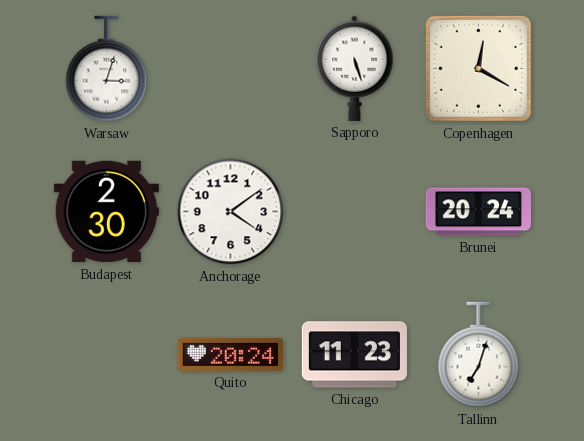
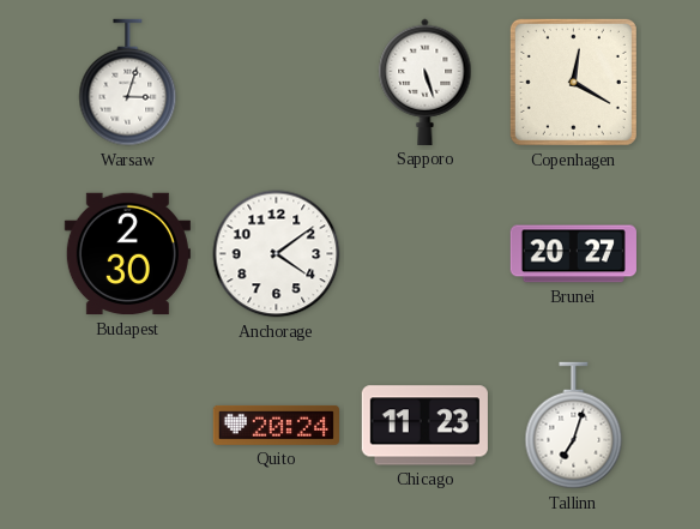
Brunei: 20:24 -> 20:27 (573, 254)
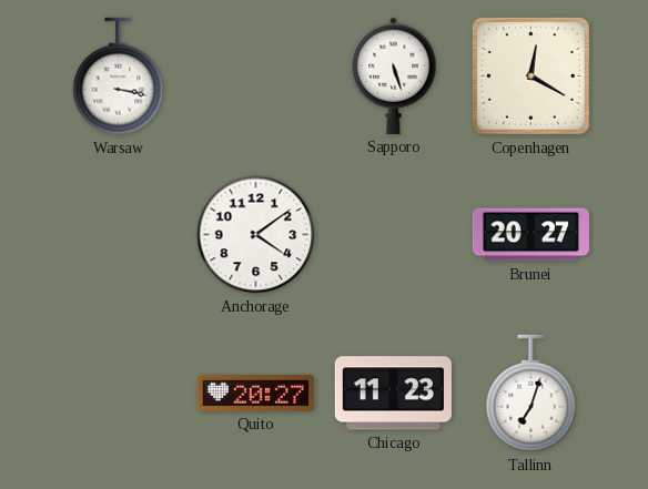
Warsaw: 3:03 -> 3:17 (119, 77)
Budapest: 2:30 -> none (127, 254)
Quito: 20:24 -> 20:27 (255, 393)
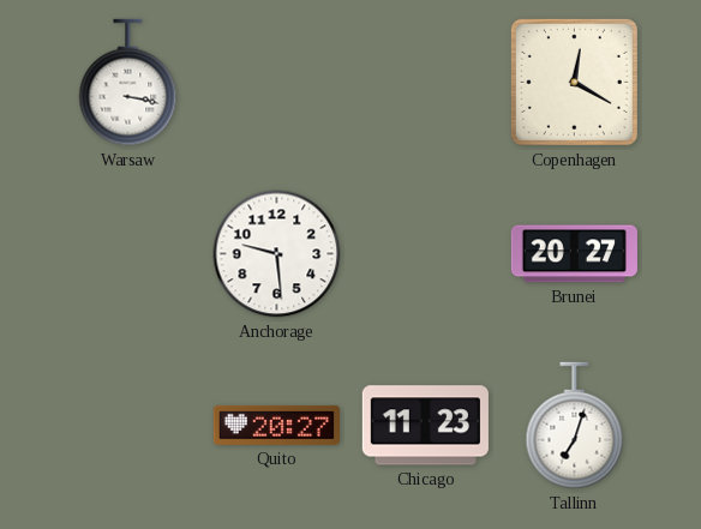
Sapporo: 5:27 -> none (394, 75)
Anchorage: 4:09 -> 9:29 (277, 254)
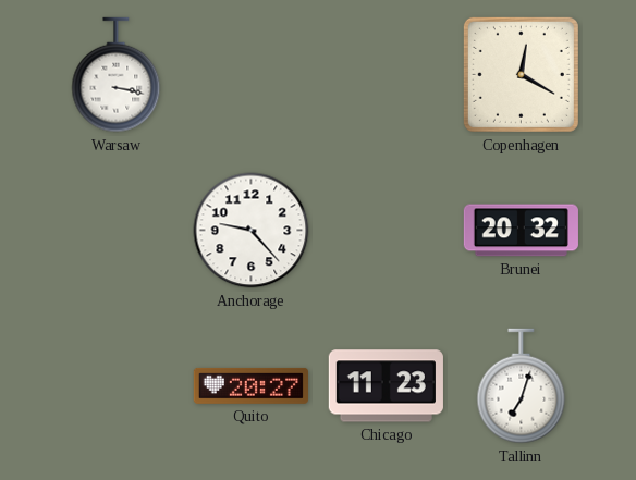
Anchorage: 9:29 -> 9:23 (252, 231)
Brunei: 20:27 -> 20:32 (521, 231)
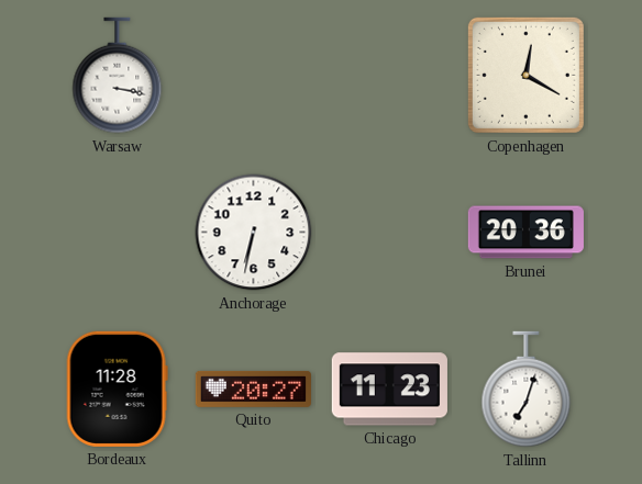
Anchorage: 9:23 -> 6:32 (254, 233)
Brunei: 20:32 -> 20:36 (525, 233)
Bordeaux: none -> 11:28 (117, 389)
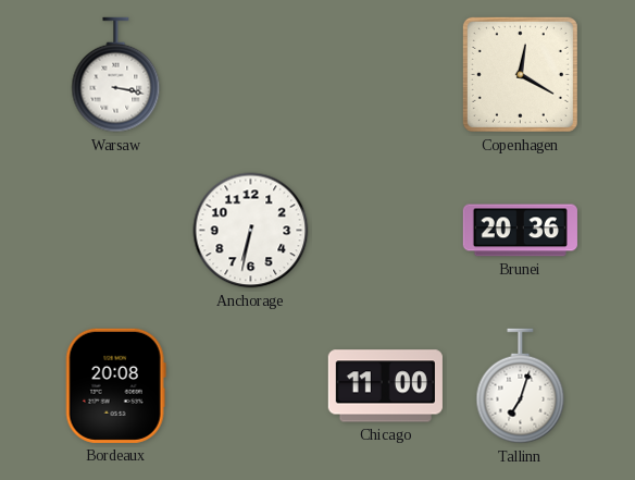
Bordeaux: 11:28 -> 20:08 (115, 385)
Quito: 20:27 -> none (253, 389)
Chicago: 11:23 -> 11:00 (385, 386)
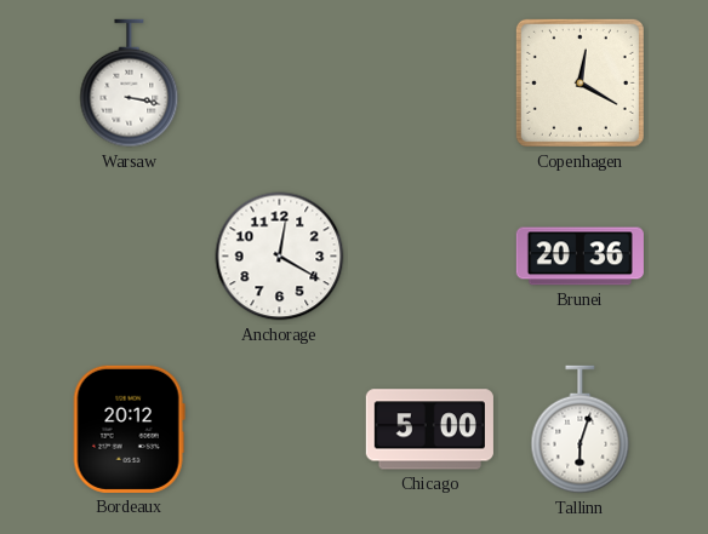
Anchorage: 6:32 -> 12:20 (280, 257)
Bordeaux: 20:08 -> 20:12 (129, 429)
Chicago: 11:00 -> 5:00 (429, 430)
Tallinn: 7:03 -> 6:03 (581, 430)
